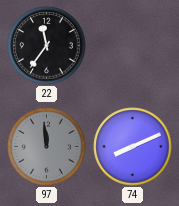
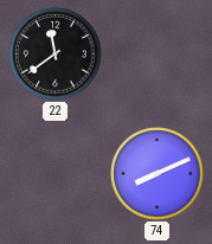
22: 11:36 -> 11:39 (56, 54)
97: 11:59 -> none (47, 147)
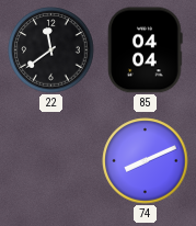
85: none -> 04:04 (146, 50)
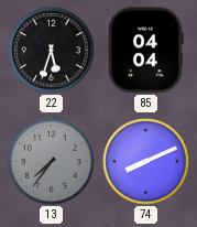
22: 11:39 -> 5:33 (52, 51)
13: none -> 7:36 (52, 162)
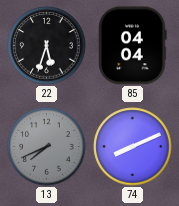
13: 7:36 -> 7:41 (47, 147)
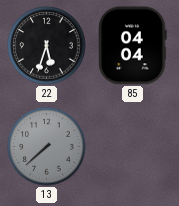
13: 7:41 -> 7:38 (47, 147)
74: 8:11 -> none (133, 147)
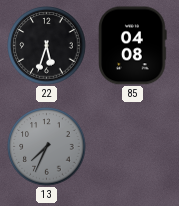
85: 04:04 -> 04:08 (133, 46)
13: 7:38 -> 7:34 (47, 147)
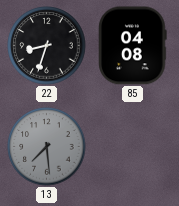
22: 5:33 -> 8:33 (47, 46)
13: 7:34 -> 7:29 (47, 147)
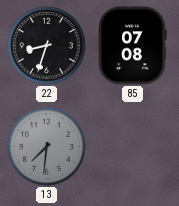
85: 04:08 -> 07:08 (133, 46)
13: 7:29 -> 7:31 (47, 147)
